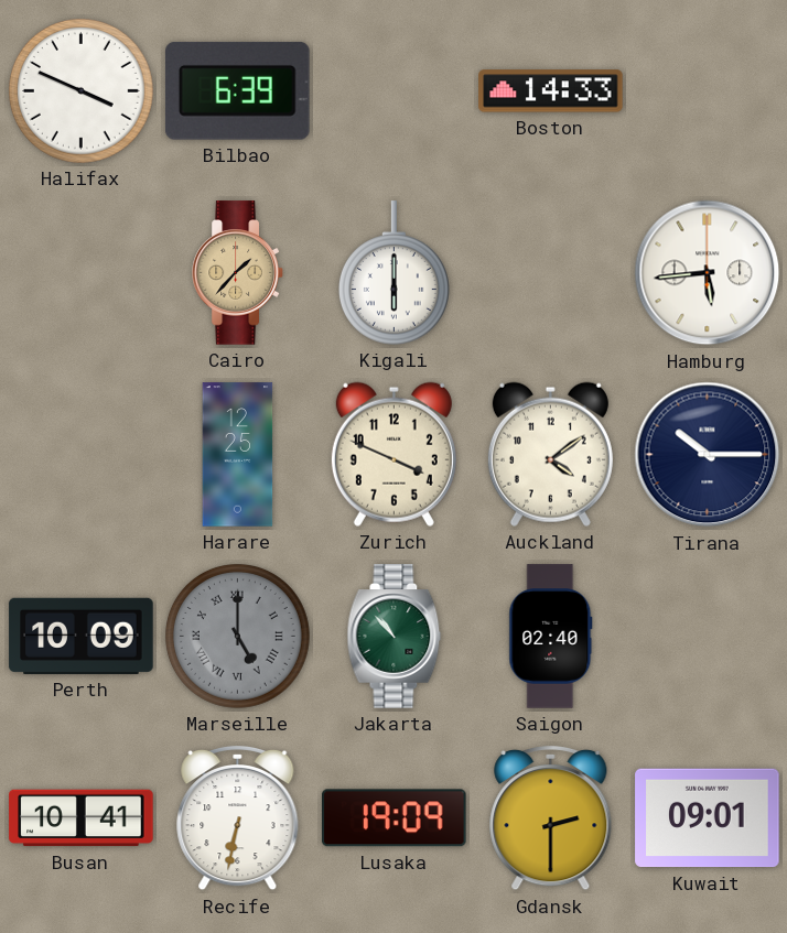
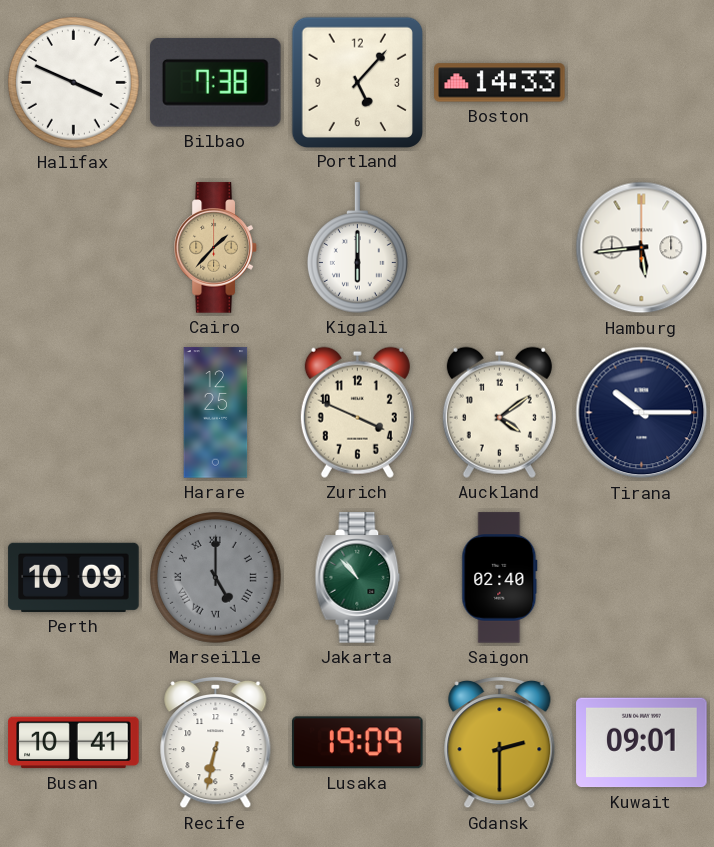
Bilbao: 6:39 -> 7:38 (215, 82)
Portland: none -> 5:07 (357, 82)
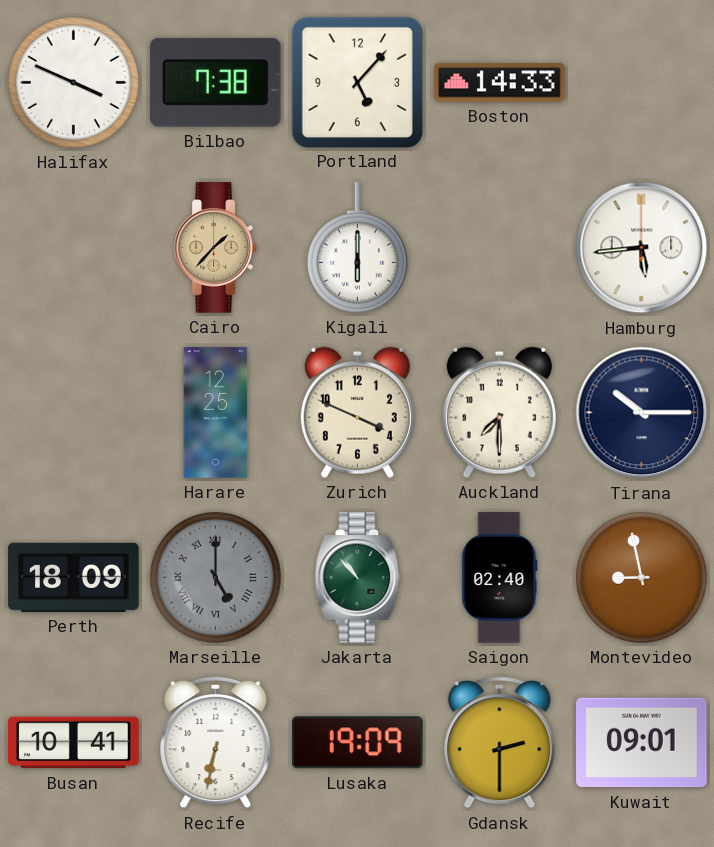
Auckland: 4:09 -> 7:30 (499, 412)
Perth: 10:09 -> 18:09 (74, 577)
Montevideo: none -> 8:58 (642, 578)
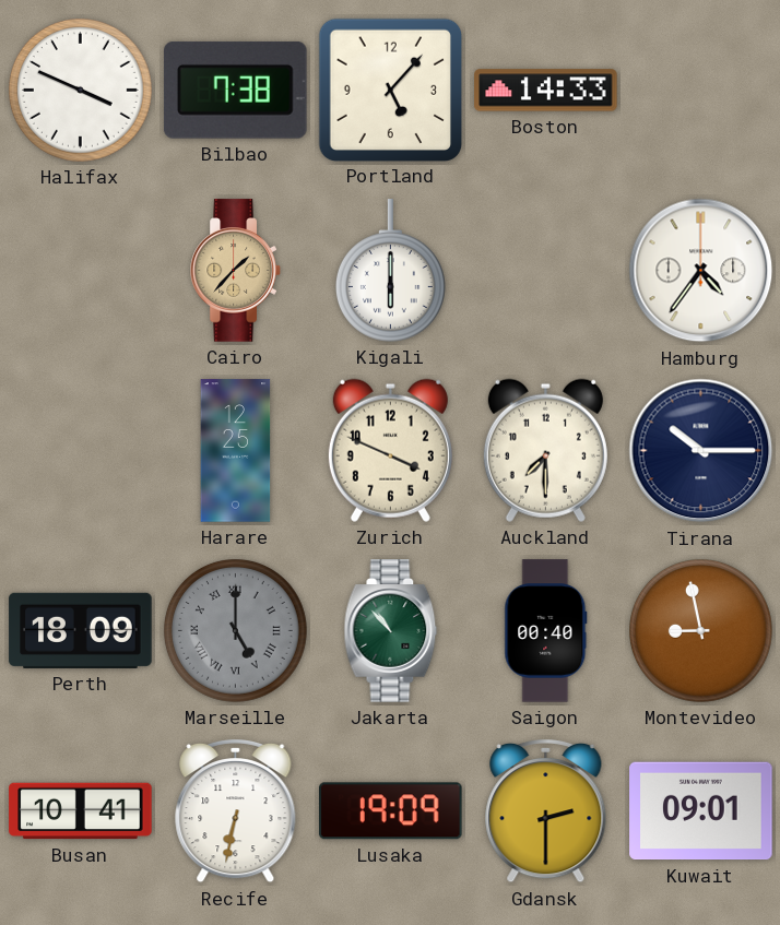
Hamburg: 5:44 -> 4:36 (701, 271)
Saigon: 02:40 -> 00:40 (546, 631)
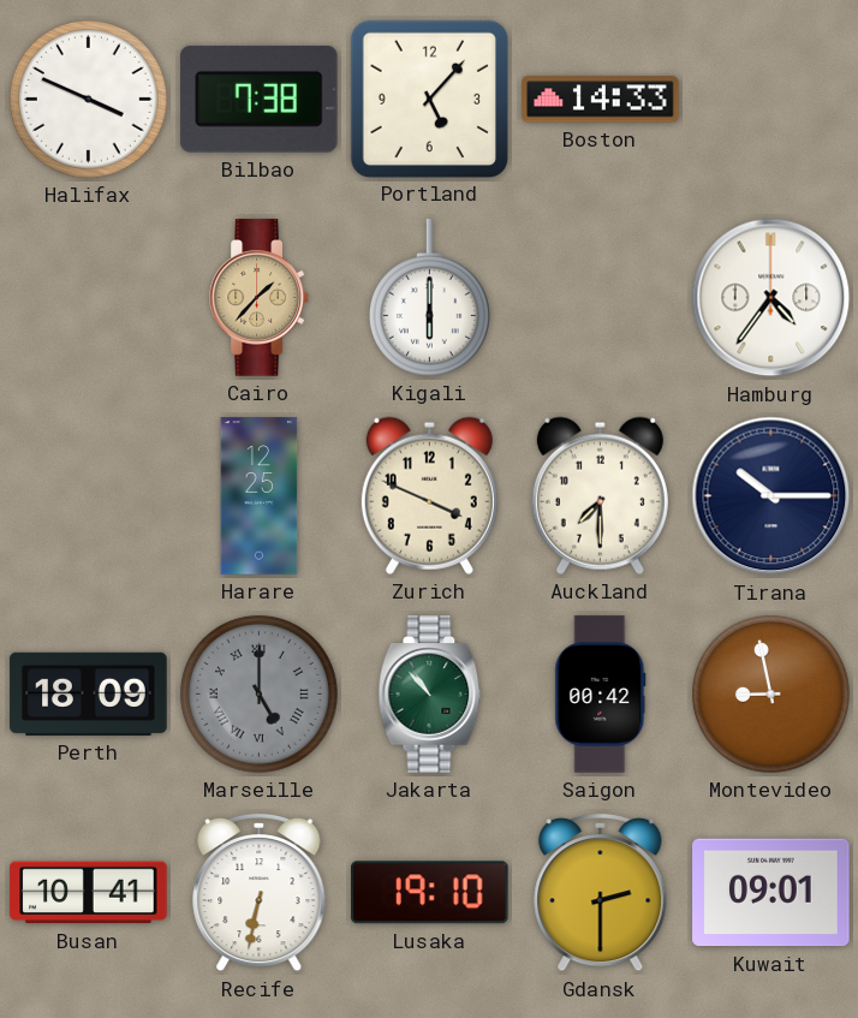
Saigon: 00:40 -> 00:42 (601, 695)
Lusaka: 19:09 -> 19:10 (430, 893)
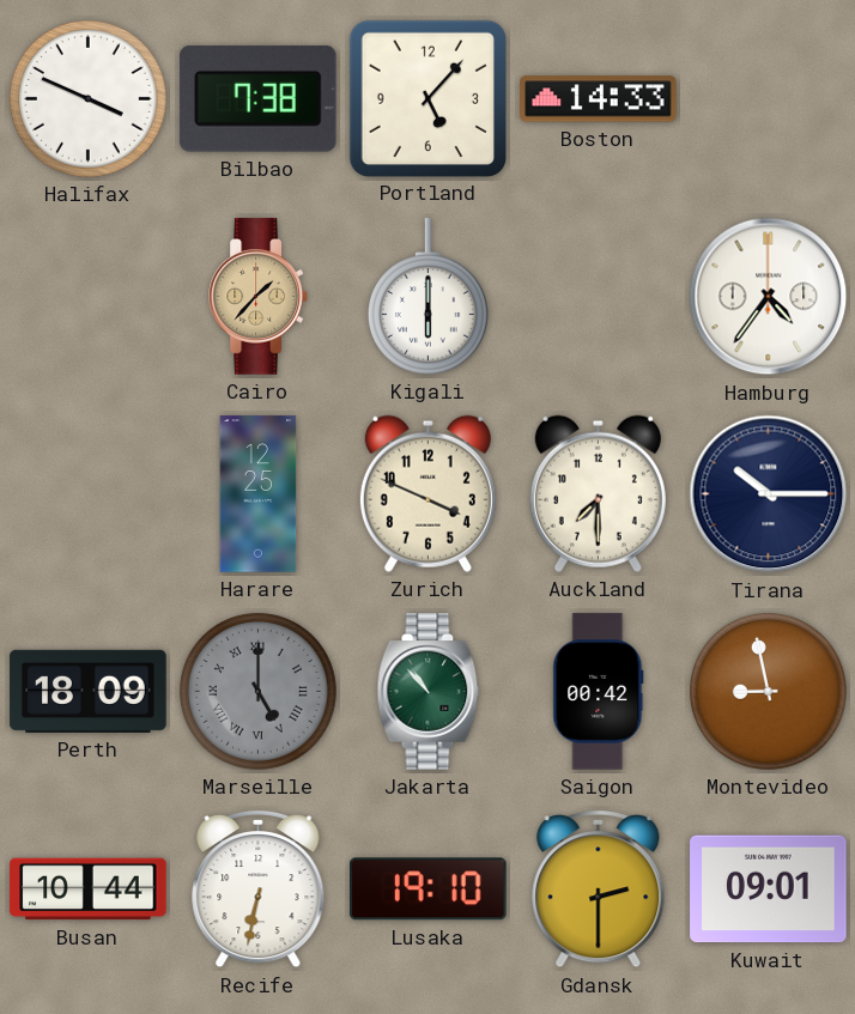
Busan: 10:41 -> 10:44 (89, 889)
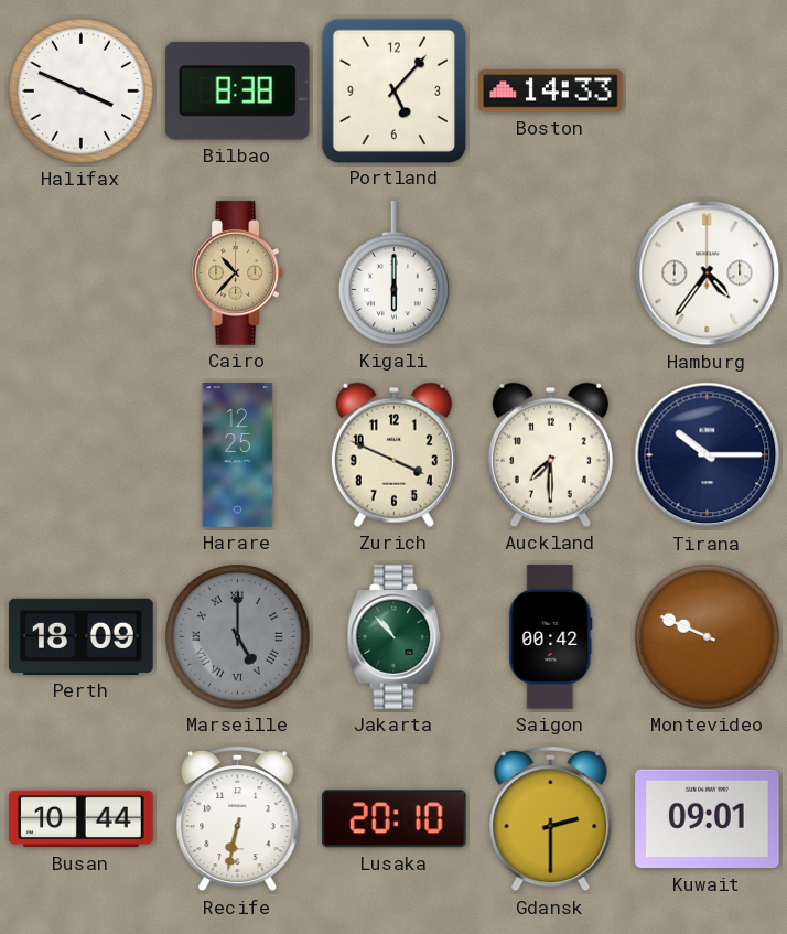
Bilbao: 7:38 -> 8:38 (237, 90)
Cairo: 1:37 -> 10:37 (238, 273)
Montevideo: 8:58 -> 9:49 (708, 637)
Lusaka: 19:10 -> 20:10 (395, 819)
